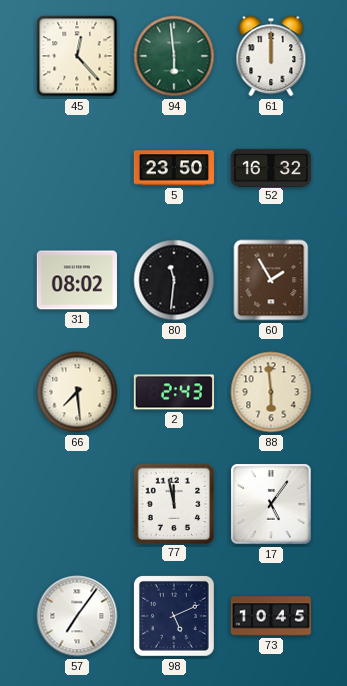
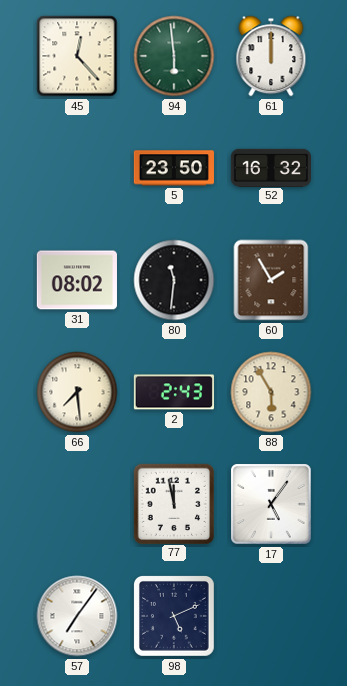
88: 5:59 -> 5:55 (271, 392)
73: 10:45 -> none (270, 616)
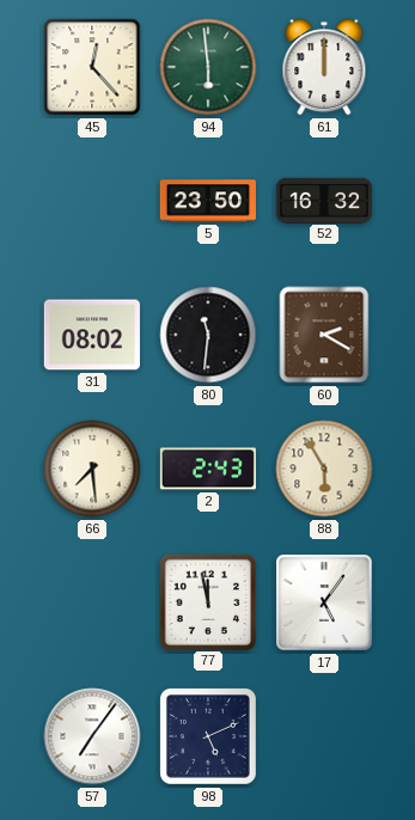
60: 1:55 -> 2:20 (324, 335)
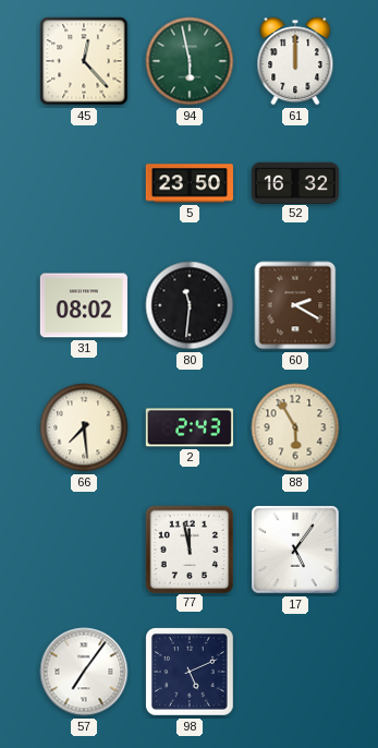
94: 5:59 -> 5:58 (190, 61)
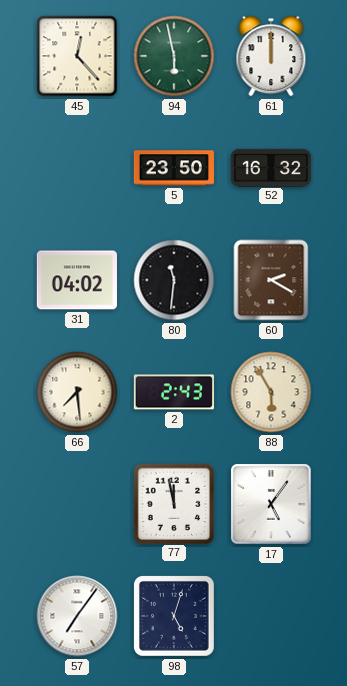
31: 08:02 -> 04:02 (77, 280)
98: 5:11 -> 5:03 (175, 617)
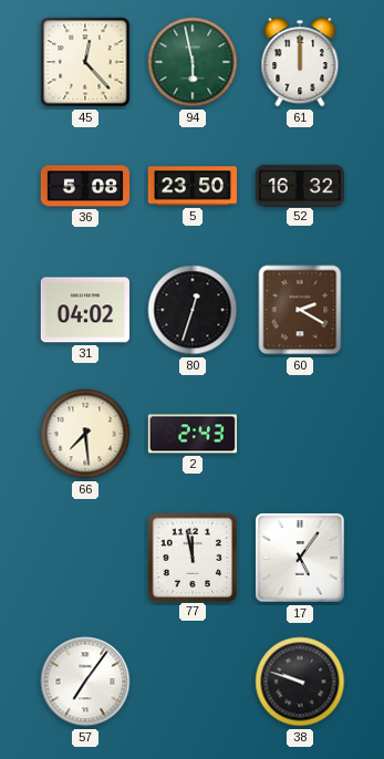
36: none -> 5:08 (84, 186)
80: 11:31 -> 12:33 (193, 310)
88: 5:55 -> none (271, 392)
98: 5:03 -> none (175, 617)
38: none -> 9:48 (300, 682)
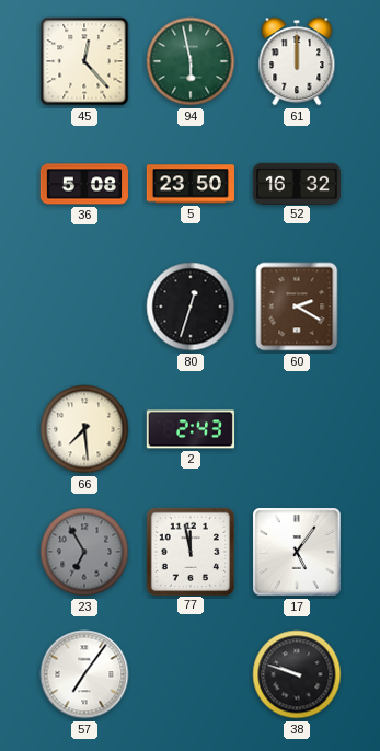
31: 04:02 -> none (85, 310)
23: none -> 6:55 (84, 552)
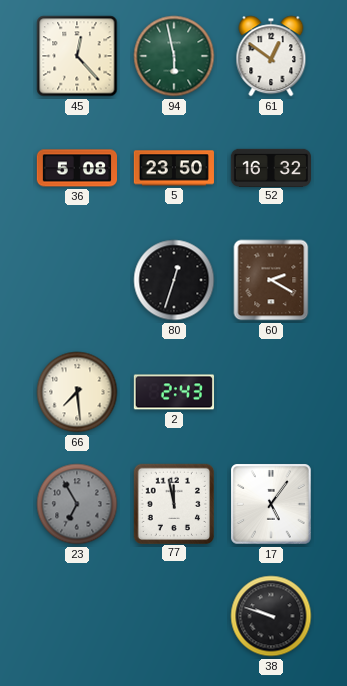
61: 12:00 -> 12:51 (271, 56)
57: 7:06 -> none (84, 674)
